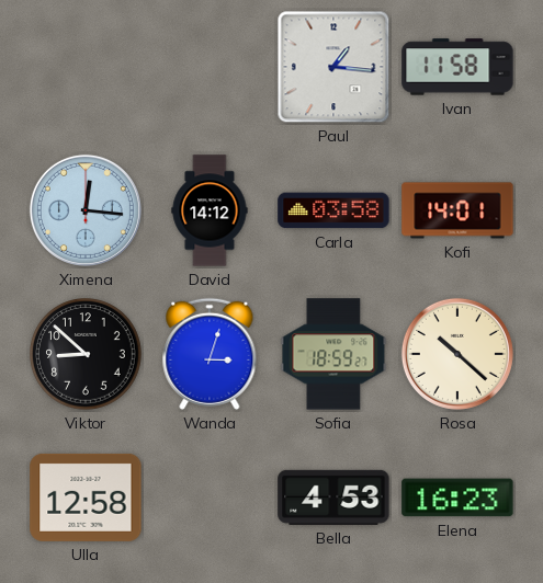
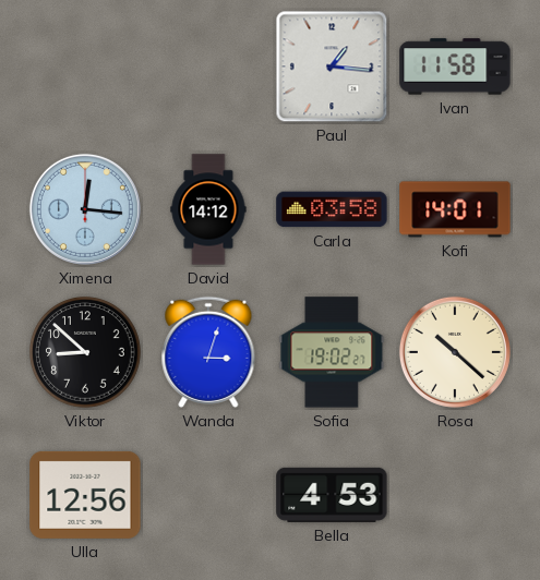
Sofia: 18:59 -> 19:02 (332, 352)
Ulla: 12:58 -> 12:56 (85, 495)
Elena: 16:23 -> none (457, 498)
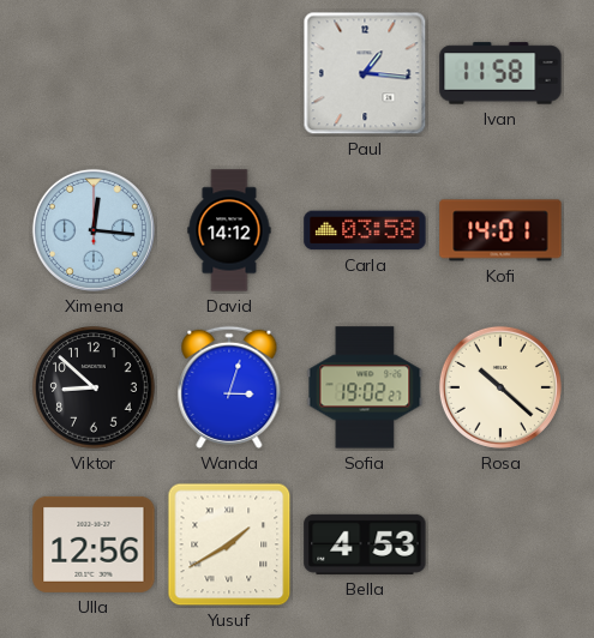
Yusuf: none -> 1:40 (229, 544)
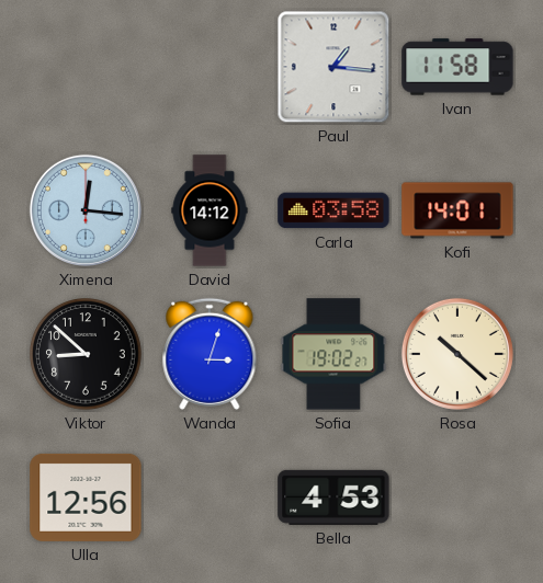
Yusuf: 1:40 -> none (229, 544)
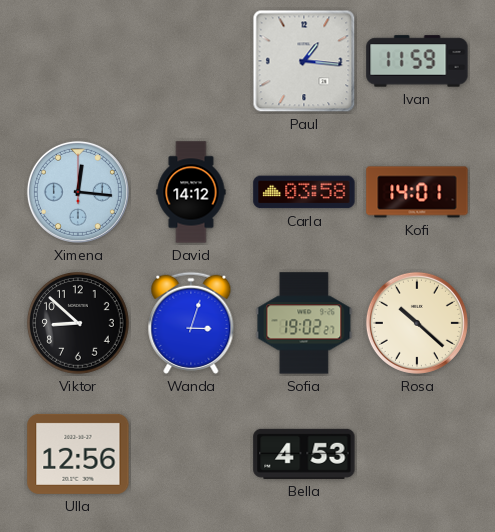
Ivan: 11:58 -> 11:59 (417, 61)
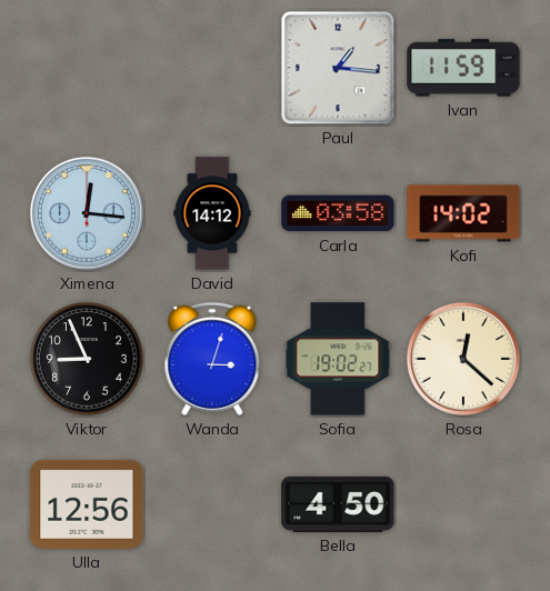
Kofi: 14:01 -> 14:02 (463, 213)
Viktor: 8:52 -> 8:56 (87, 359)
Rosa: 10:22 -> 12:22 (463, 359)
Bella: 4:53 -> 4:50 (338, 504)
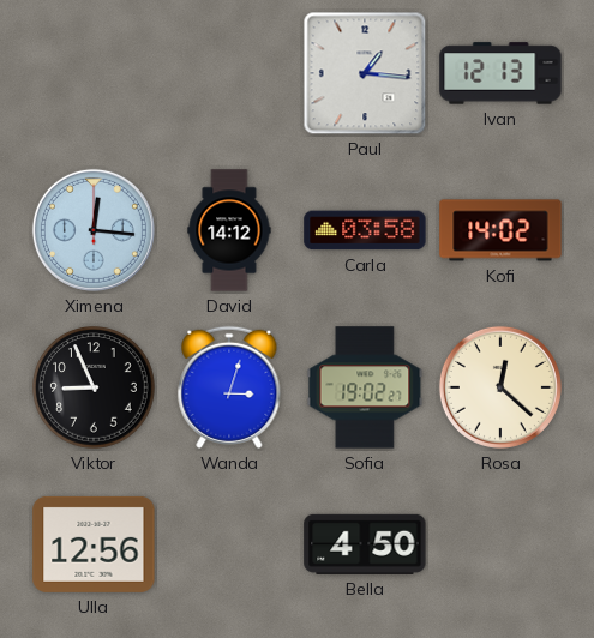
Ivan: 11:59 -> 12:13 (500, 73)
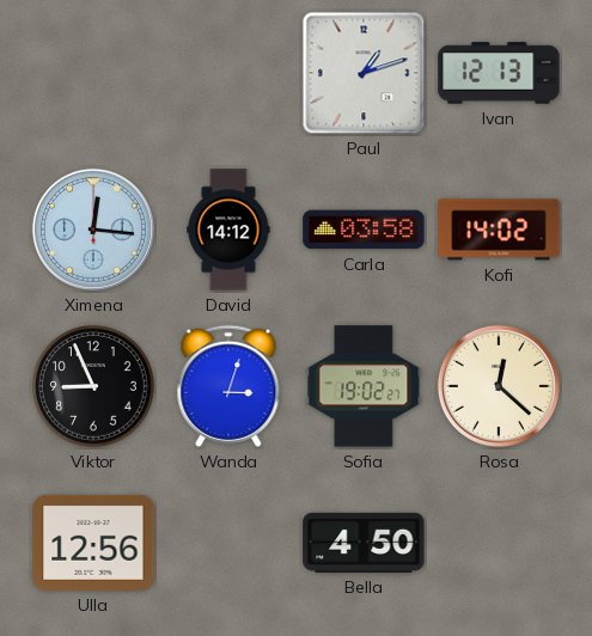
Paul: 1:16 -> 1:12 (364, 73)
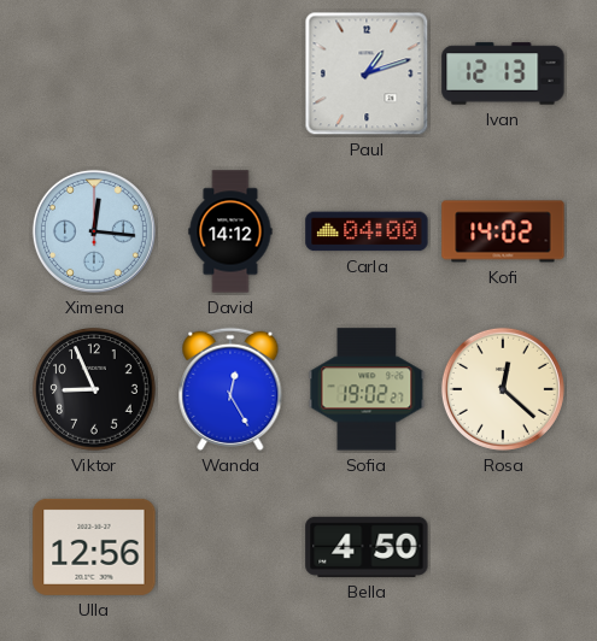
Carla: 03:58 -> 04:00 (367, 231)
Wanda: 3:03 -> 12:25 (230, 389)
